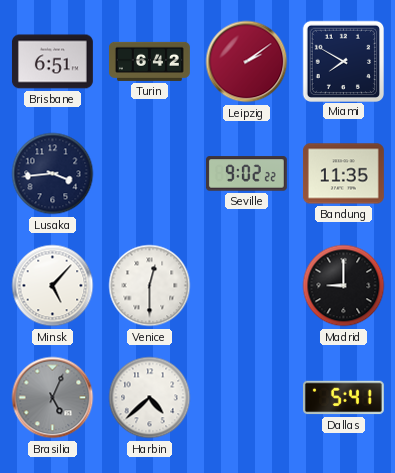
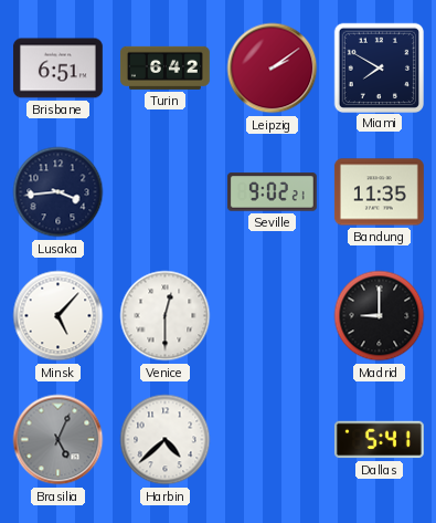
Seville: 9:02:22 -> 9:02:21 (272, 192)
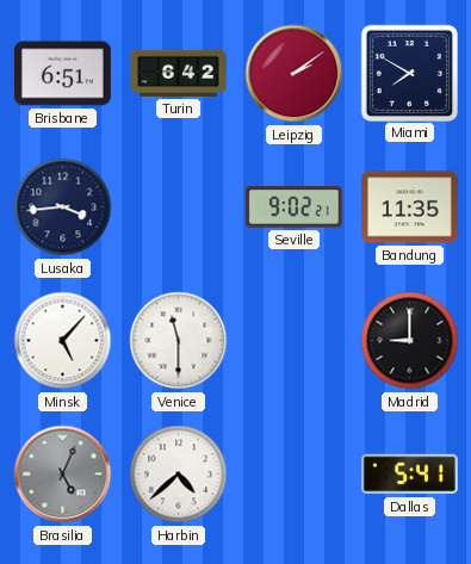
Venice: 12:30 -> 11:30 (179, 341)
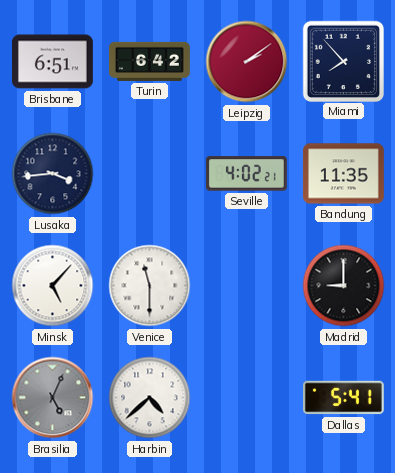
Miami: 7:50 -> 7:53 (343, 61)
Seville: 9:02 -> 4:02 (246, 174)
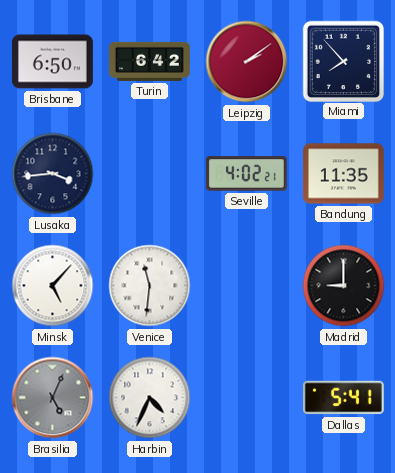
Brisbane: 6:51 -> 6:50 (52, 62)
Venice: 11:30 -> 11:31 (150, 286)
Harbin: 4:38 -> 4:34 (150, 398)
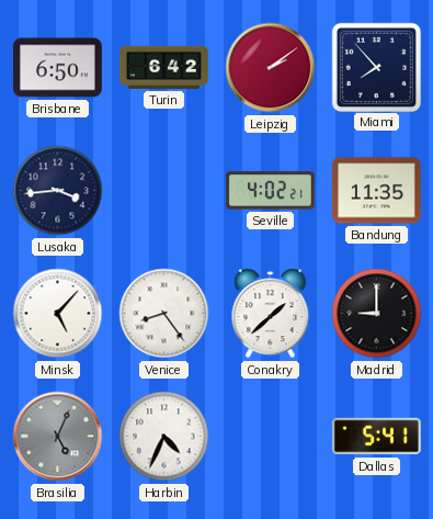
Venice: 11:31 -> 8:24 (164, 314)
Conakry: none -> 1:38 (271, 314)
